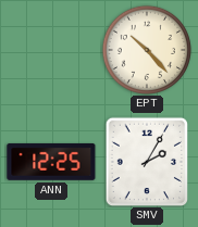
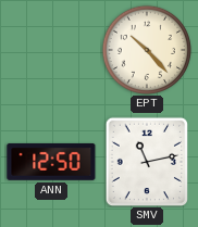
ANN: 12:25 -> 12:50 (51, 162)
SMV: 2:05 -> 11:13 (147, 162)
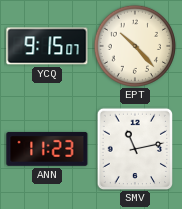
YCQ: none -> 9:15 (47, 46)
ANN: 12:50 -> 11:23 (47, 149)
